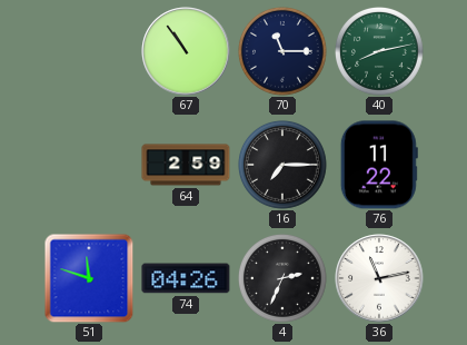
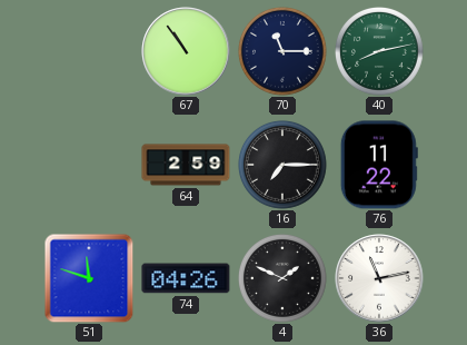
4: 2:34 -> 1:49 (284, 279)
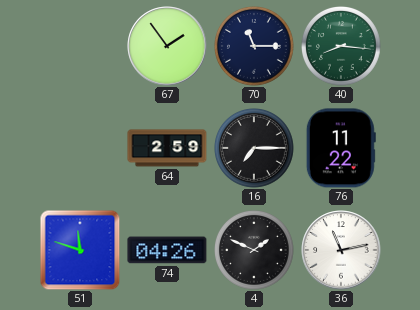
67: 10:54 -> 1:54 (167, 46)
40: 8:13 -> 8:16 (342, 47)
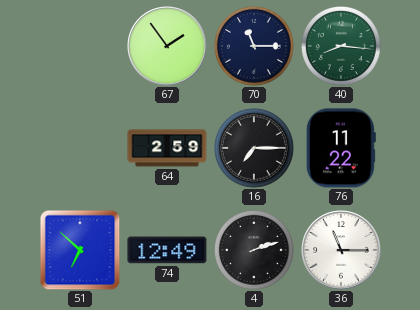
51: 11:48 -> 6:52 (80, 250)
74: 04:26 -> 12:49 (167, 250)
4: 1:49 -> 2:12 (255, 251)
36: 11:13 -> 11:15 (341, 250)
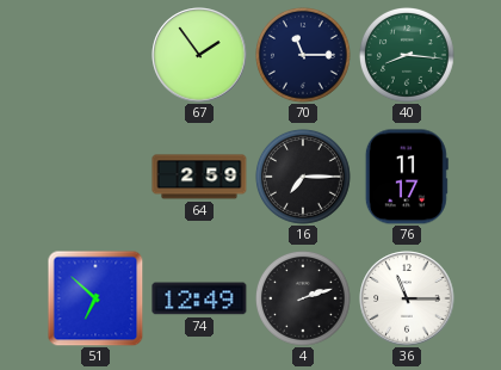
76: 11:22 -> 11:17 (407, 177)
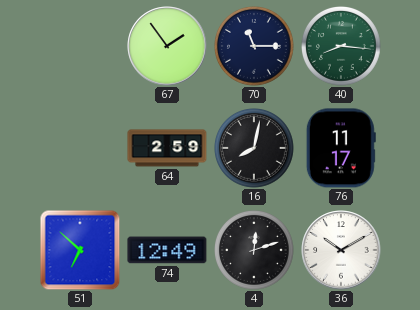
16: 7:15 -> 8:02 (255, 149)
4: 2:12 -> 12:12 (255, 251)
36: 11:15 -> 10:10 (341, 250)
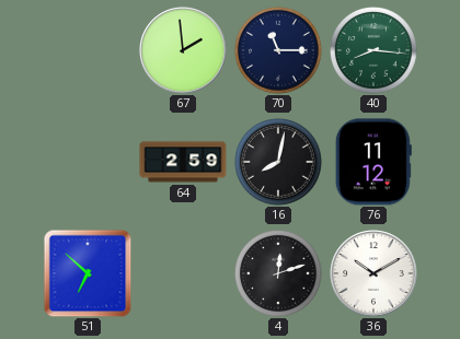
67: 1:54 -> 1:59 (183, 50)
76: 11:17 -> 11:12 (373, 162)
74: 12:49 -> none (167, 250)
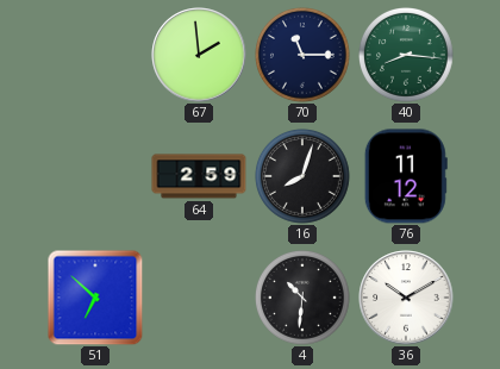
16: 8:02 -> 8:03 (304, 177)
4: 12:12 -> 10:31 (304, 299)
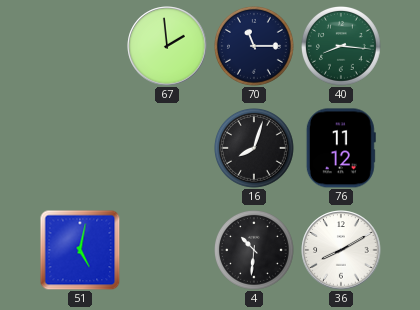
64: 2:59 -> none (199, 176)
51: 6:52 -> 5:02 (80, 250)
36: 10:10 -> 8:10 (341, 250)
